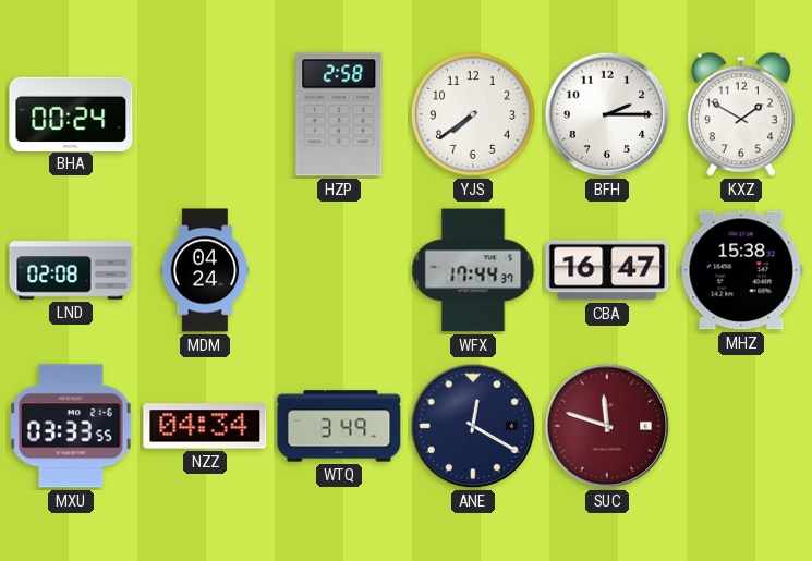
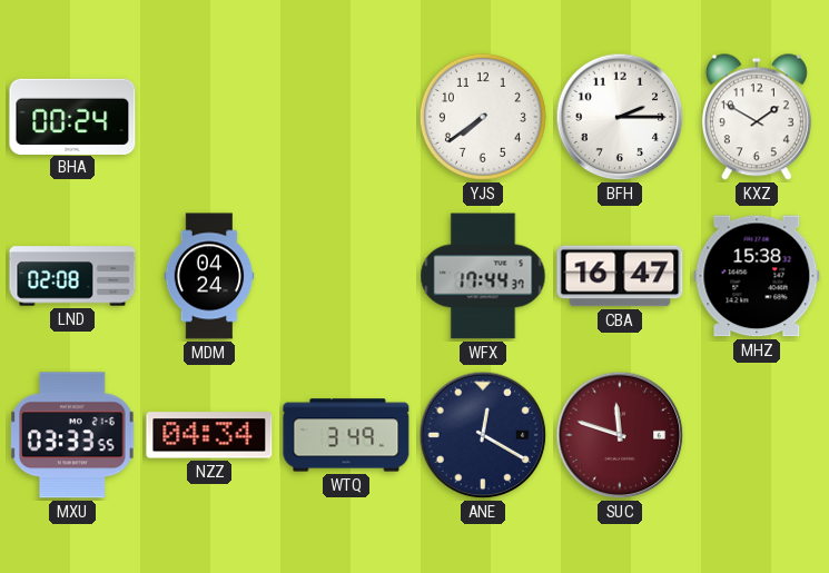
HZP: 2:58 -> none (339, 114)
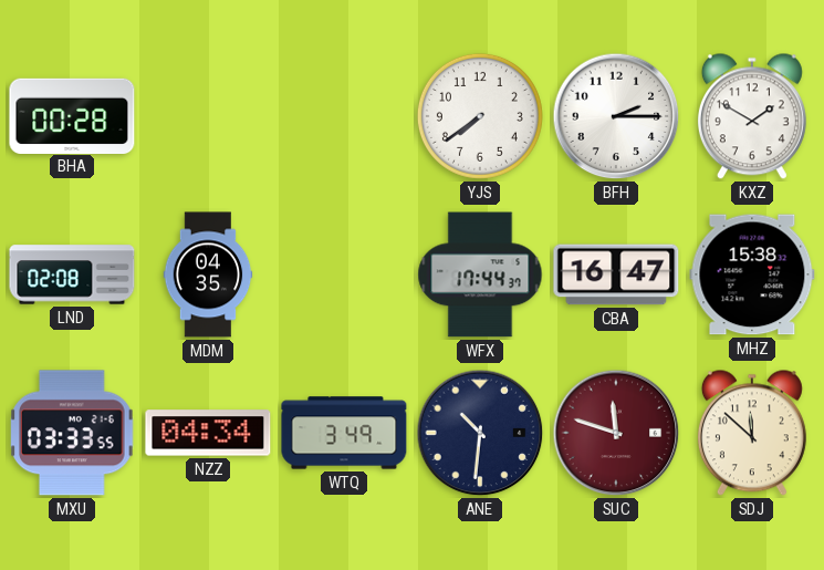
BHA: 00:24 -> 00:28 (72, 115)
MDM: 04:24 -> 04:35 (208, 274)
ANE: 12:20 -> 10:31 (480, 433)
SDJ: none -> 11:52 (752, 433)
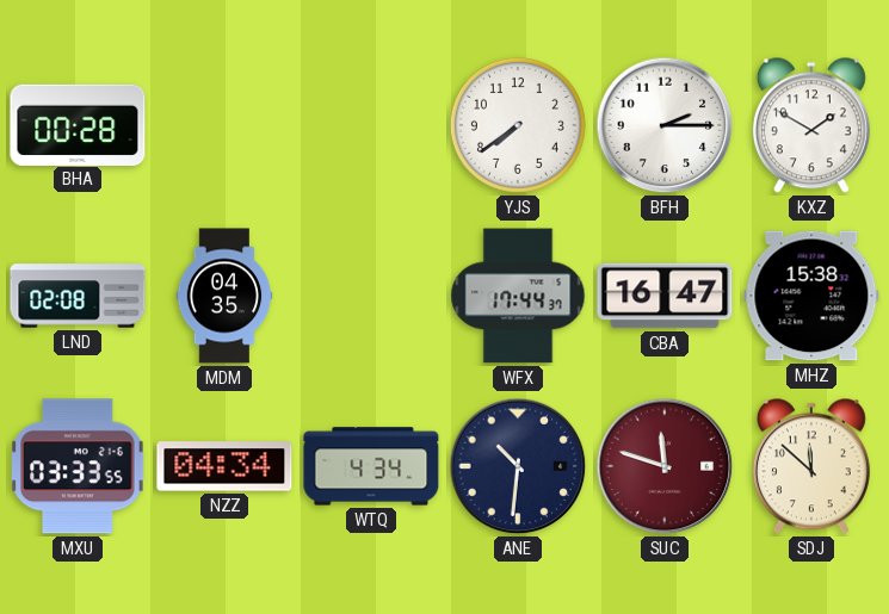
WTQ: 3:49 -> 4:34 (371, 466)
